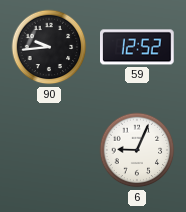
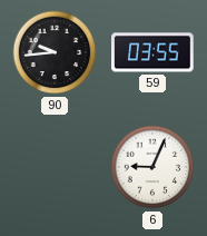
59: 12:52 -> 03:55 (154, 52)
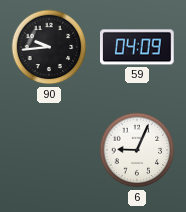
59: 03:55 -> 04:09 (138, 47)
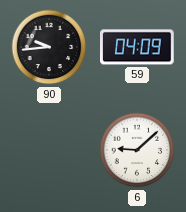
6: 9:04 -> 9:08 (137, 150)
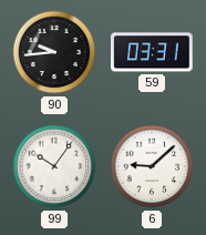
59: 04:09 -> 03:31 (153, 52)
99: none -> 10:06 (54, 166)
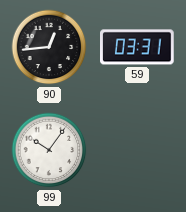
90: 9:44 -> 12:44 (49, 47)
6: 9:08 -> none (152, 166)
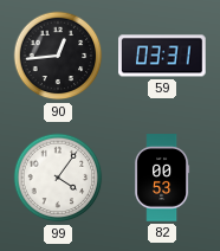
99: 10:06 -> 4:06 (58, 178)
82: none -> 00:53 (162, 178)
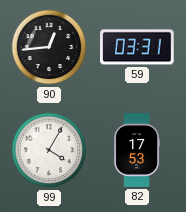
99: 4:06 -> 4:05 (49, 150)
82: 00:53 -> 17:53 (137, 150)
